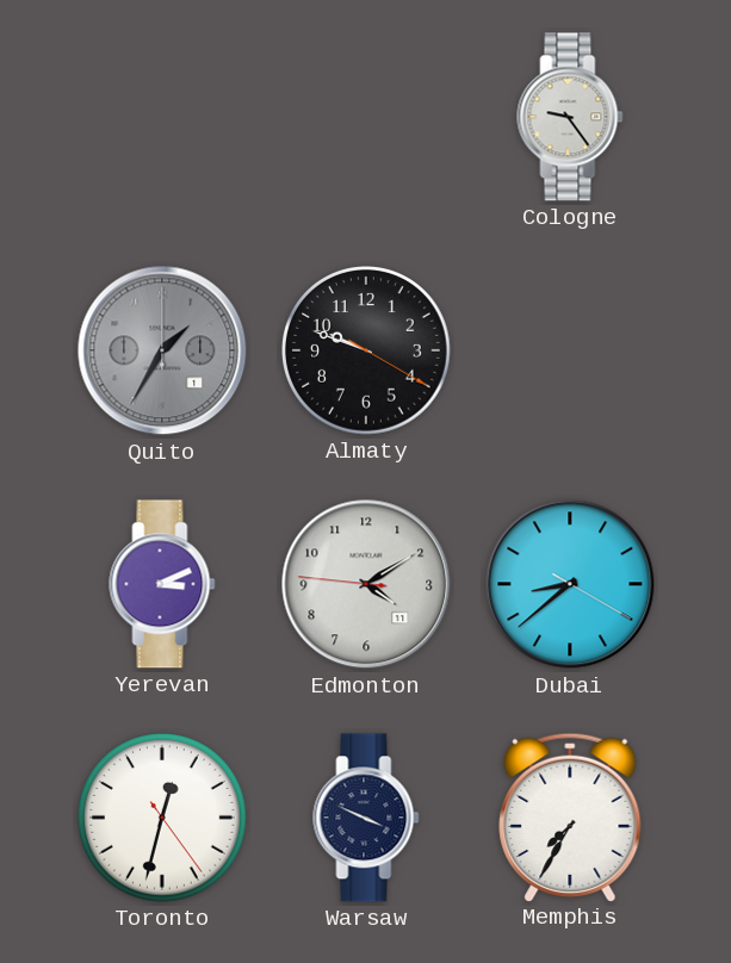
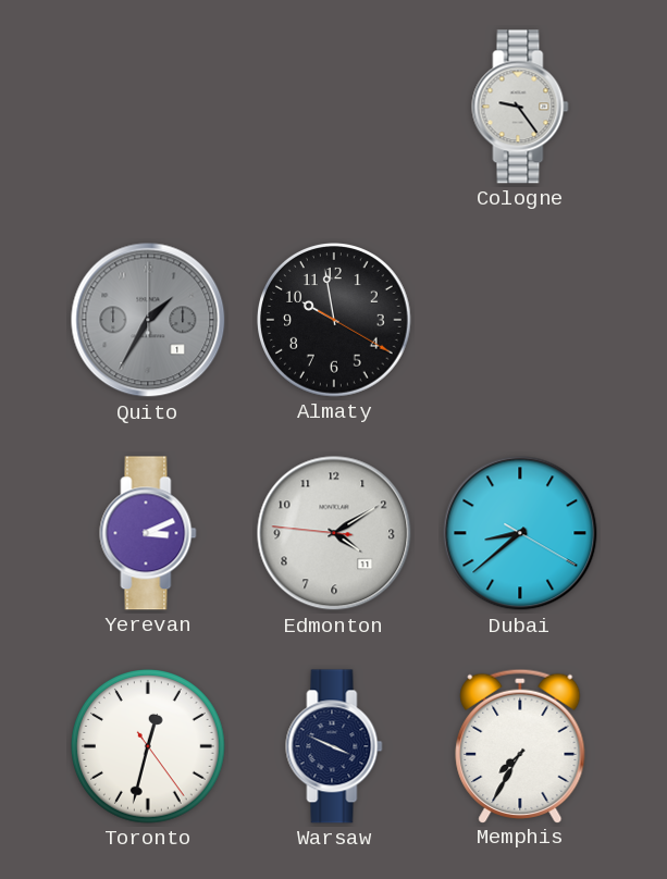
Almaty: 9:48 -> 9:58 (335, 321)
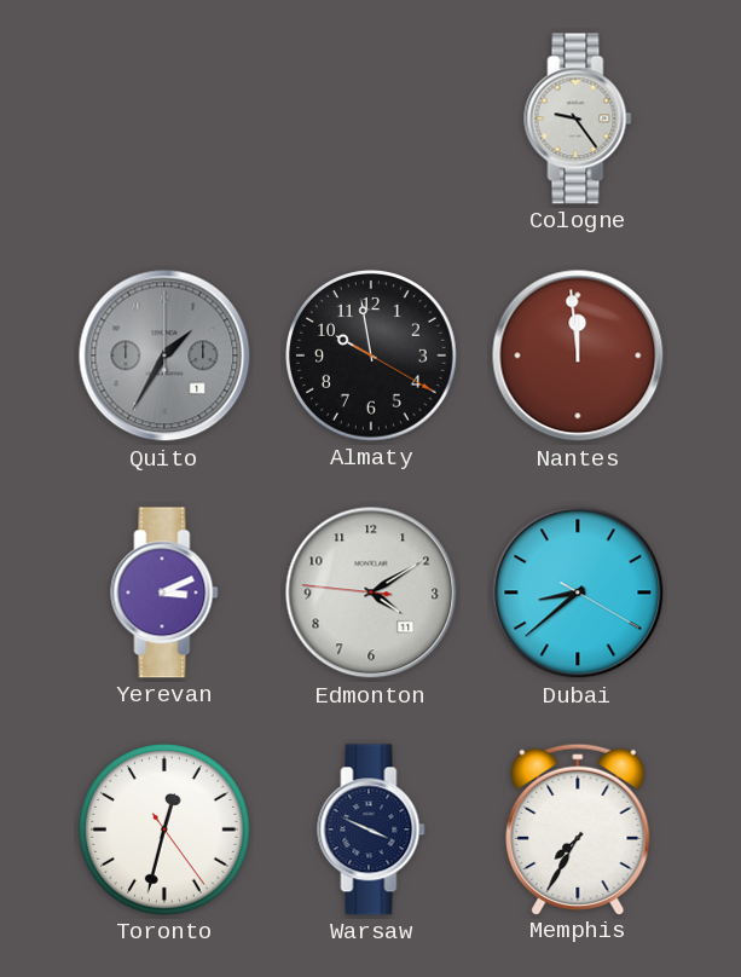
Nantes: none -> 11:59 (578, 355)
